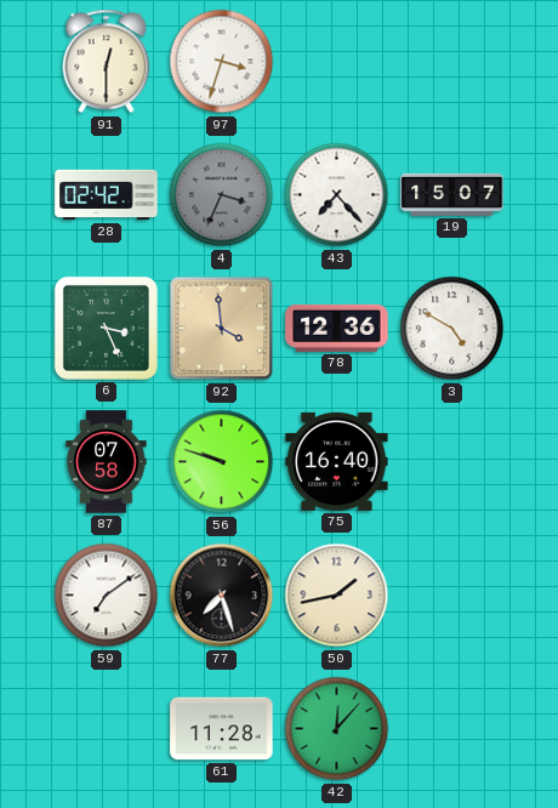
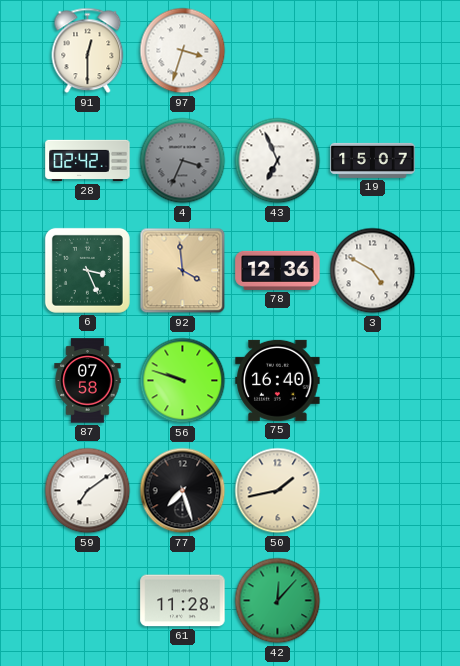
43: 7:23 -> 6:56 (278, 161)
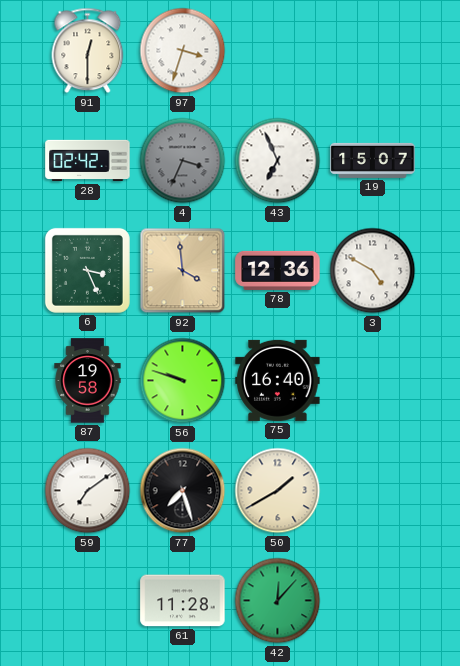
87: 07:58 -> 19:58 (88, 381)
50: 1:43 -> 1:40 (278, 491)
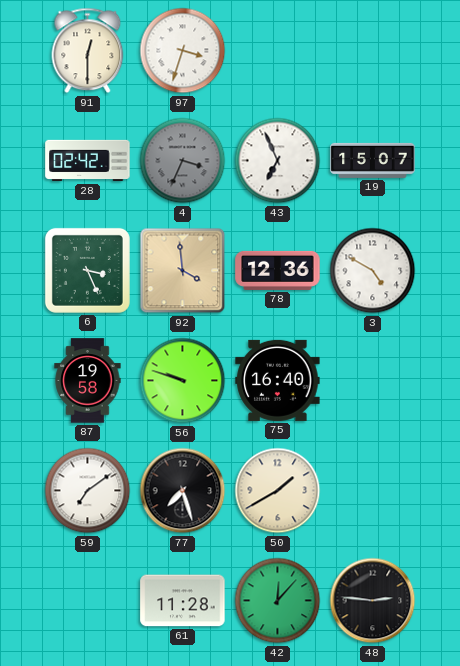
48: none -> 2:46 (373, 601)
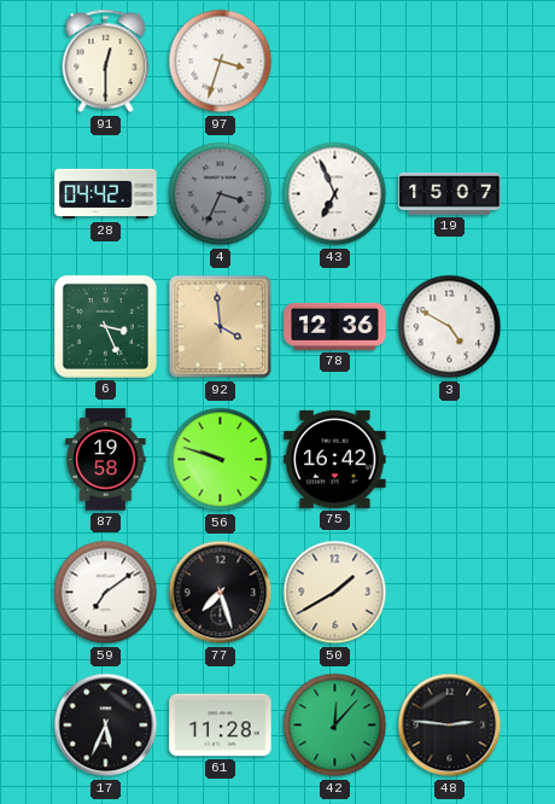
28: 02:42 -> 04:42 (106, 194)
75: 16:40 -> 16:42 (335, 459)
17: none -> 5:34 (106, 726)
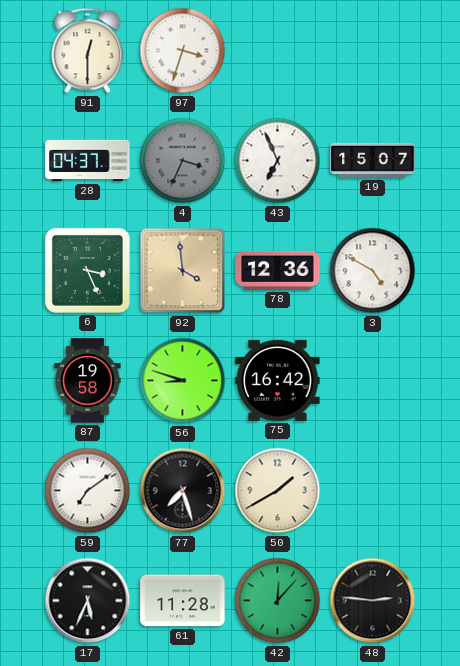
28: 04:42 -> 04:37 (88, 161)
56: 9:48 -> 8:48 (183, 381)
